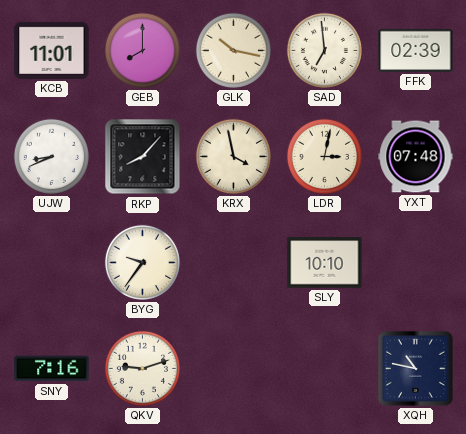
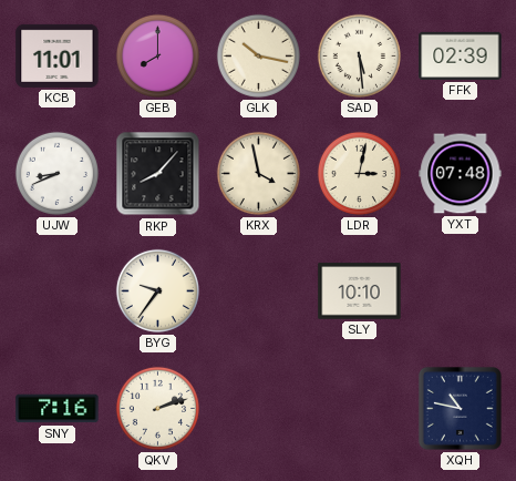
SAD: 6:59 -> 5:29 (359, 55)
QKV: 9:12 -> 2:12 (157, 408)
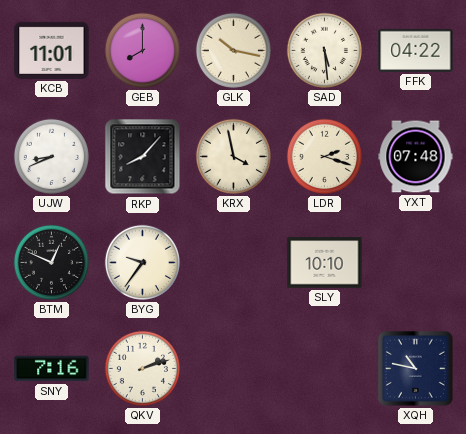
FFK: 02:39 -> 04:22 (416, 50)
LDR: 3:02 -> 2:18 (324, 156)
BTM: none -> 12:49 (51, 262)
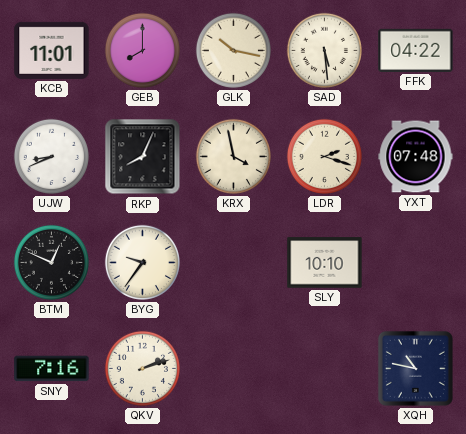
RKP: 8:07 -> 8:04 (143, 157)
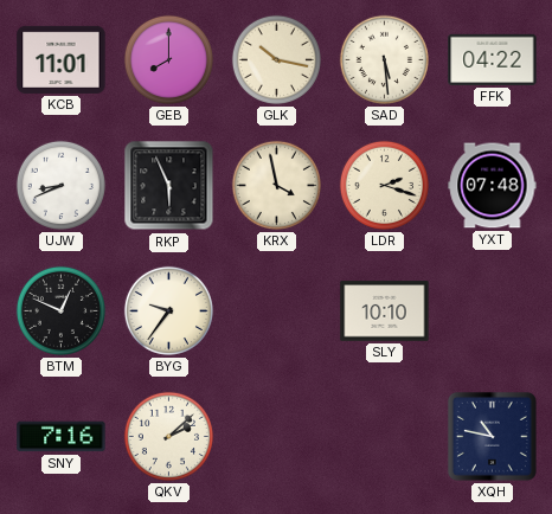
RKP: 8:04 -> 5:56 (169, 186)
QKV: 2:12 -> 2:08 (168, 436)
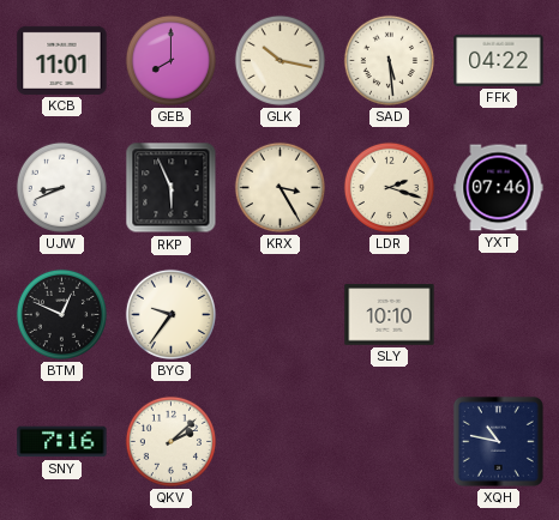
KRX: 3:58 -> 3:25 (279, 187)
YXT: 07:48 -> 07:46 (499, 188)
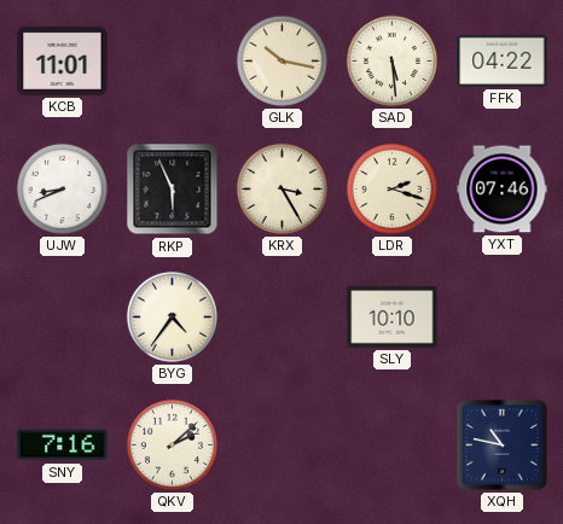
GEB: 8:00 -> none (170, 60)
BTM: 12:49 -> none (61, 314)
BYG: 9:36 -> 4:36 (172, 316)
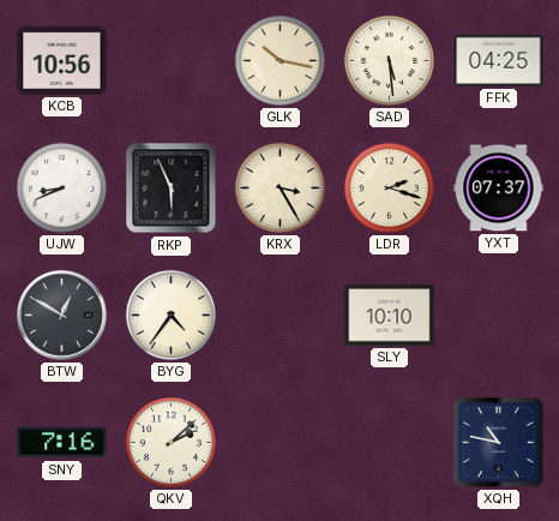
KCB: 11:01 -> 10:56 (62, 60)
FFK: 04:22 -> 04:25 (499, 60)
YXT: 07:46 -> 07:37 (499, 188)
BTW: none -> 12:50 (62, 316)
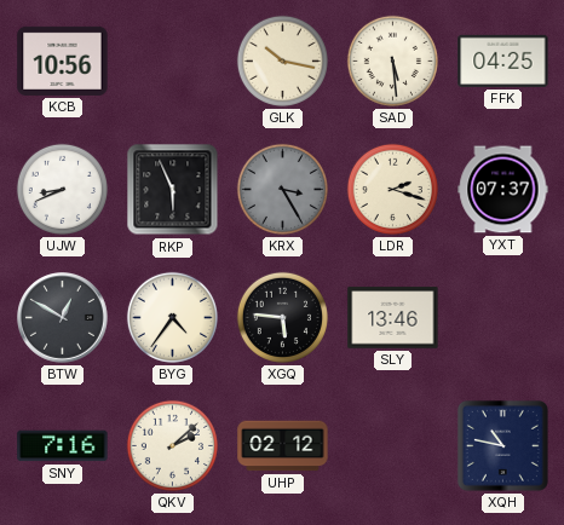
KRX dial: cream -> grey (282, 189)
XGQ: none -> 5:46 (282, 317)
SLY: 10:10 -> 13:46 (393, 318)
UHP: none -> 02:12 (283, 446)
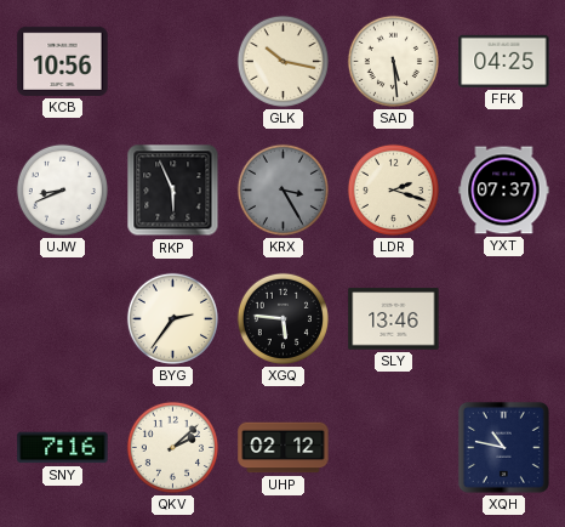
BTW: 12:50 -> none (63, 318)
BYG: 4:36 -> 2:36 (172, 318)
